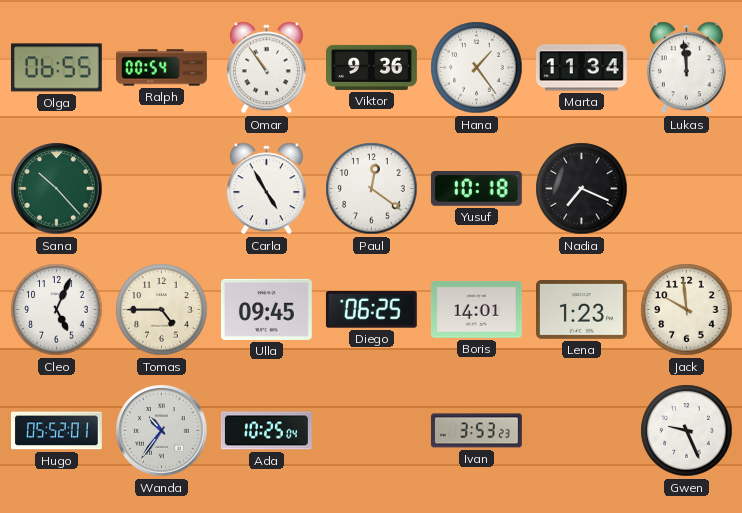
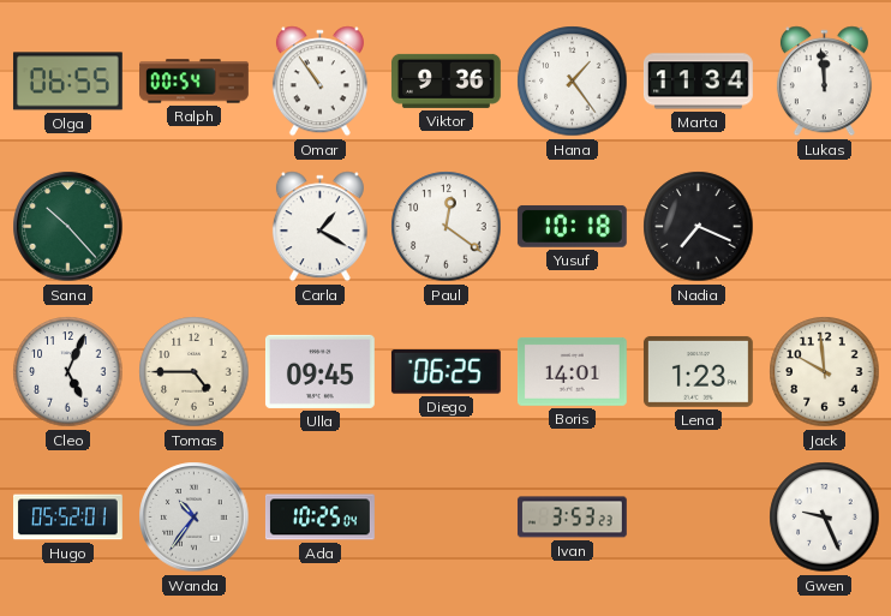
Carla: 4:55 -> 1:20 (319, 227)
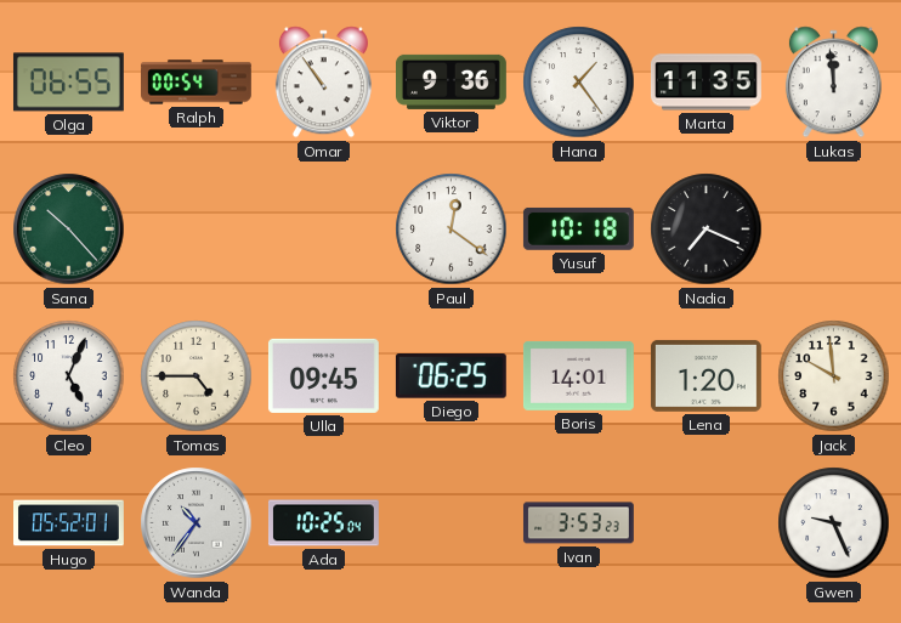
Marta: 11:34 -> 11:35 (705, 83)
Carla: 1:20 -> none (319, 227)
Lena: 1:23 -> 1:20 (705, 375)
